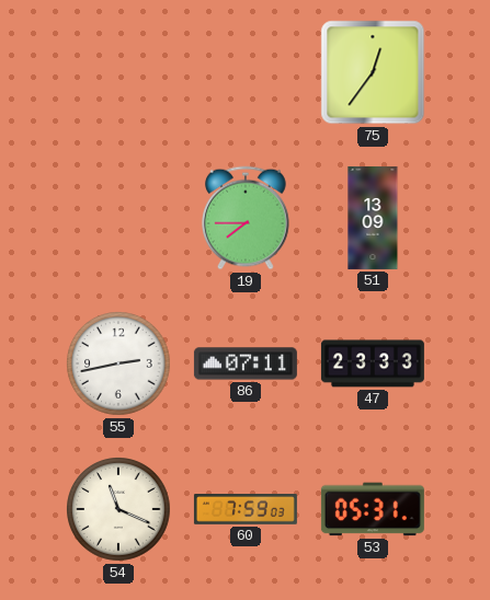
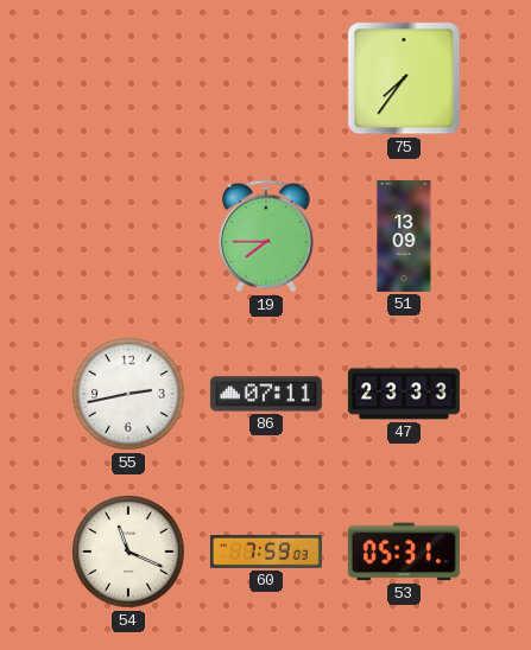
75: 12:36 -> 7:36 (404, 78)
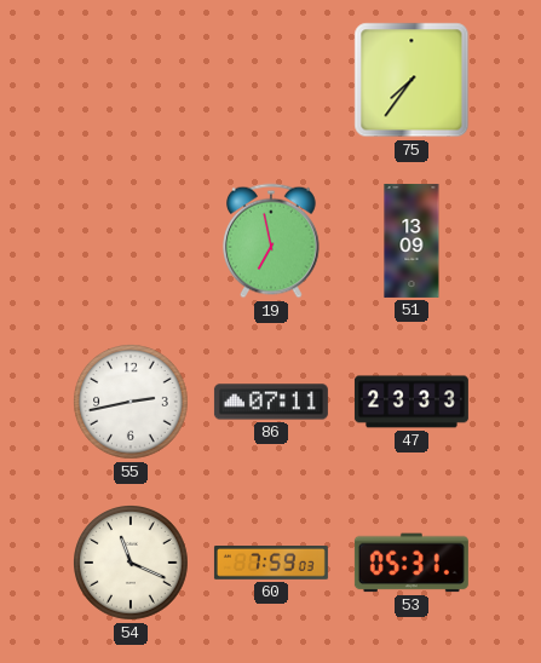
19: 7:45 -> 6:58 (272, 241)
